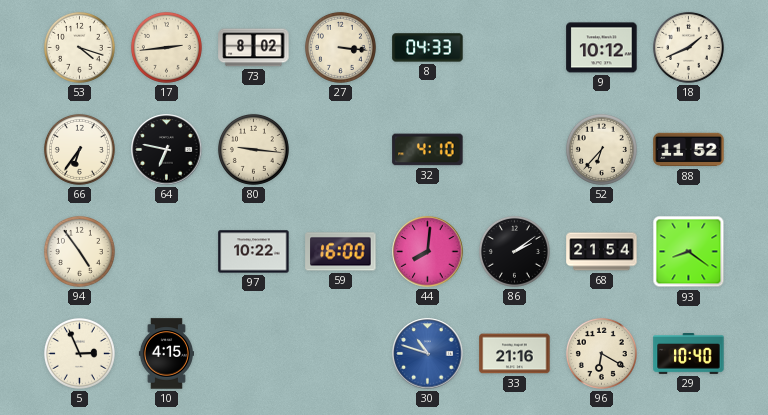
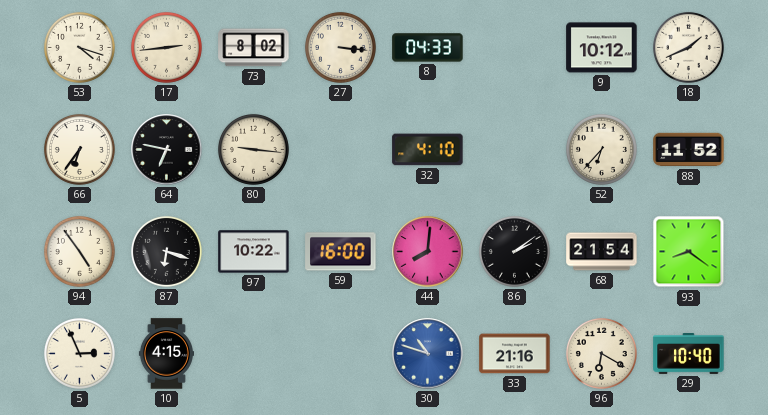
87: none -> 6:18 (166, 251)
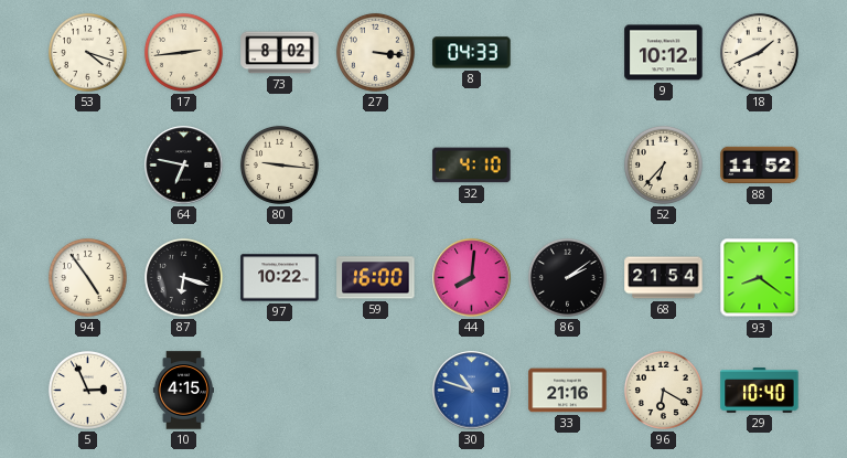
66: 6:36 -> none (79, 149)
